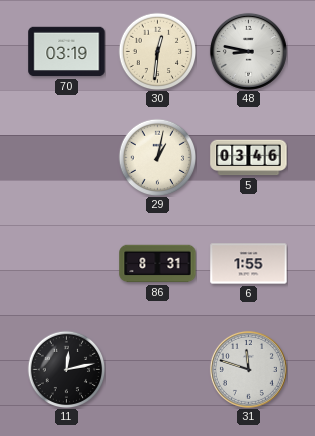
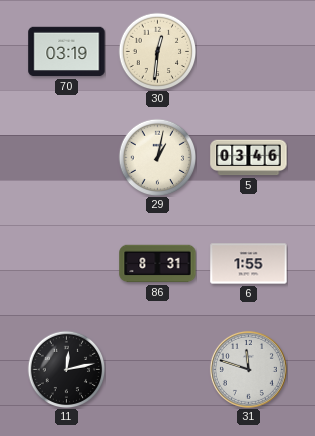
48: 8:47 -> none (248, 51)
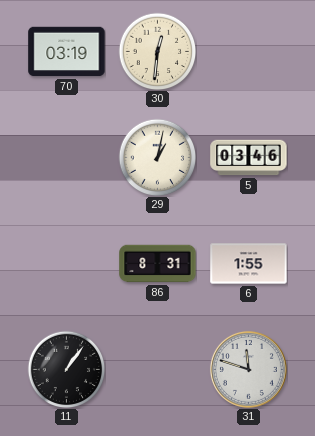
11: 12:13 -> 1:06 (66, 369)
